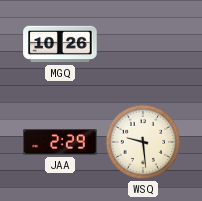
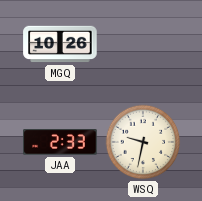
JAA: 2:29 -> 2:33 (60, 142)
WSQ: 9:29 -> 9:32 (143, 142)
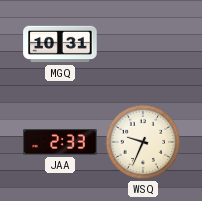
MGQ: 10:26 -> 10:31 (60, 44)
WSQ: 9:32 -> 9:34 (143, 142)
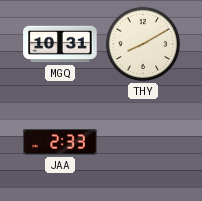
THY: none -> 8:10 (143, 44)
WSQ: 9:34 -> none (143, 142)
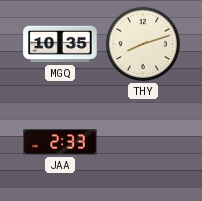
MGQ: 10:31 -> 10:35 (60, 44)
THY: 8:10 -> 8:12 (143, 44)
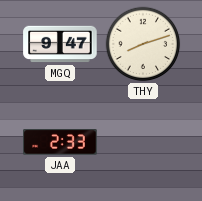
MGQ: 10:35 -> 9:47 (60, 44)
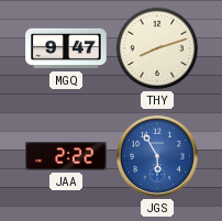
JAA: 2:33 -> 2:22 (66, 156)
JGS: none -> 5:55 (157, 156)
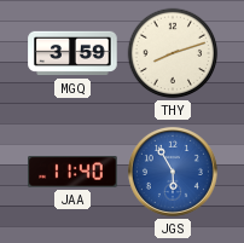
MGQ: 9:47 -> 3:59 (72, 53)
JAA: 2:22 -> 11:40 (72, 172)
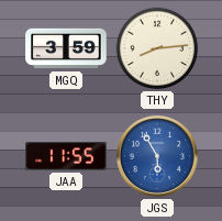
THY: 8:12 -> 8:14 (157, 48)
JAA: 11:40 -> 11:55 (66, 156)
